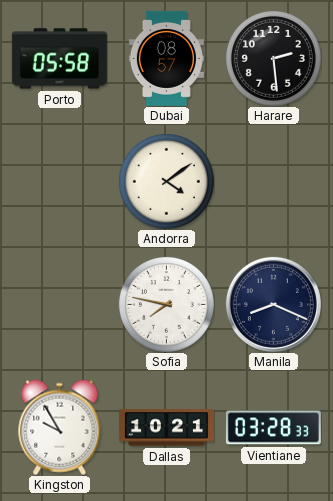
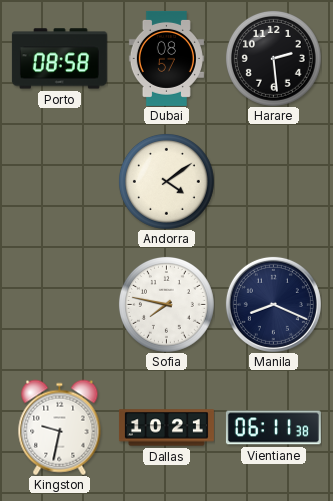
Porto: 05:58 -> 08:58 (59, 59)
Kingston: 9:55 -> 9:32 (60, 427)
Vientiane: 03:28 -> 06:11 (273, 428)
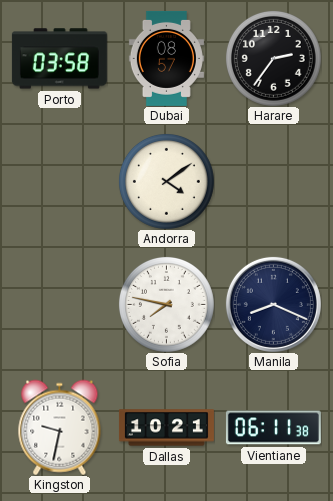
Porto: 08:58 -> 03:58 (59, 59)
Harare: 2:29 -> 2:36 (273, 58)
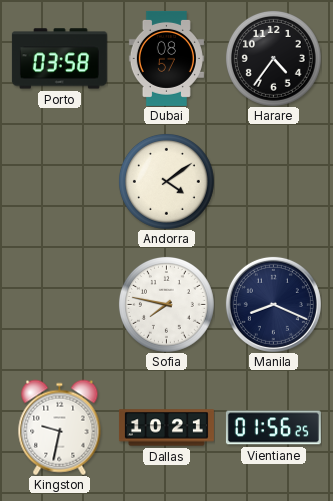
Harare: 2:36 -> 4:36 (273, 58)
Vientiane: 06:11 -> 01:56 (273, 428)
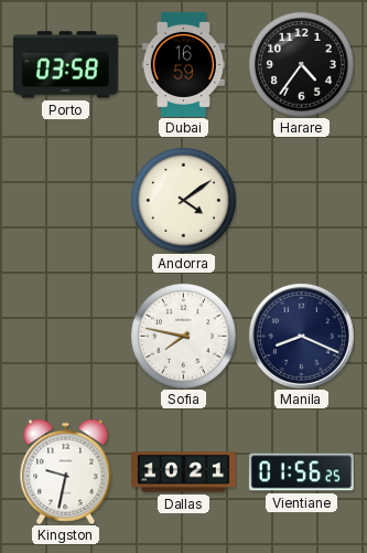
Dubai: 08:57 -> 16:59 (183, 64)
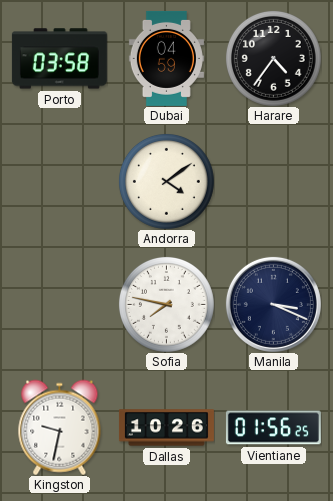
Dubai: 16:59 -> 04:59 (166, 58)
Manila: 8:19 -> 3:19 (273, 304)
Dallas: 10:21 -> 10:26 (166, 428)
